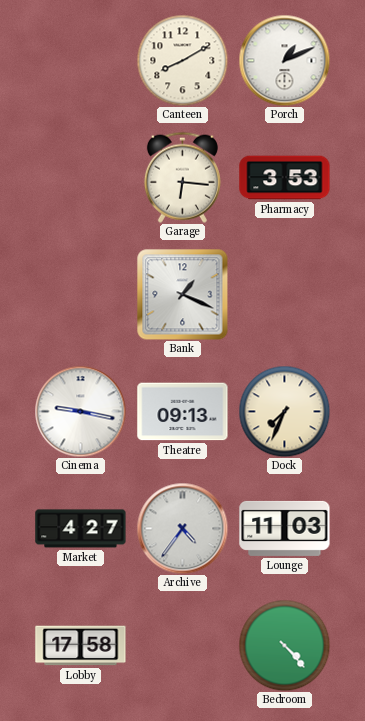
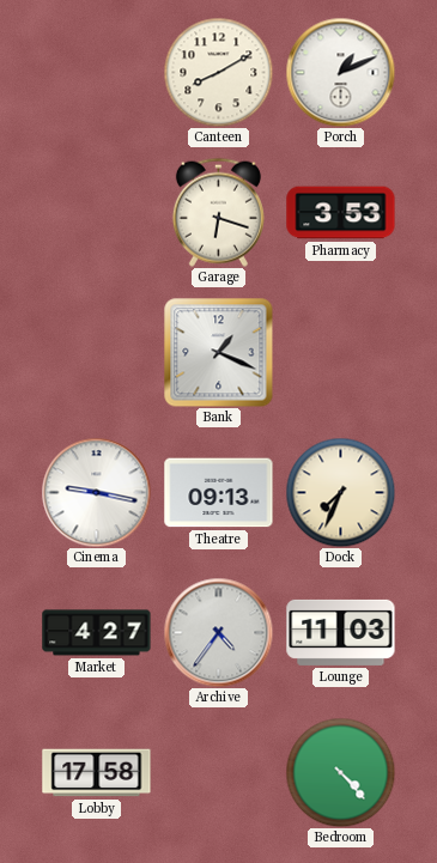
Garage: 6:16 -> 6:18 (218, 212)
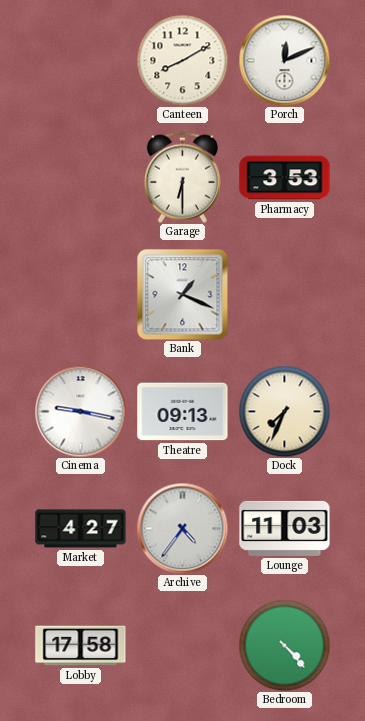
Porch: 1:11 -> 12:11 (284, 60)
Garage: 6:18 -> 6:30 (182, 177)
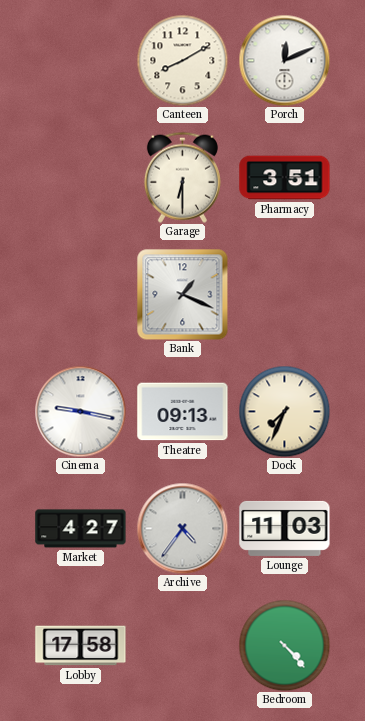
Pharmacy: 3:53 -> 3:51 (285, 178)
